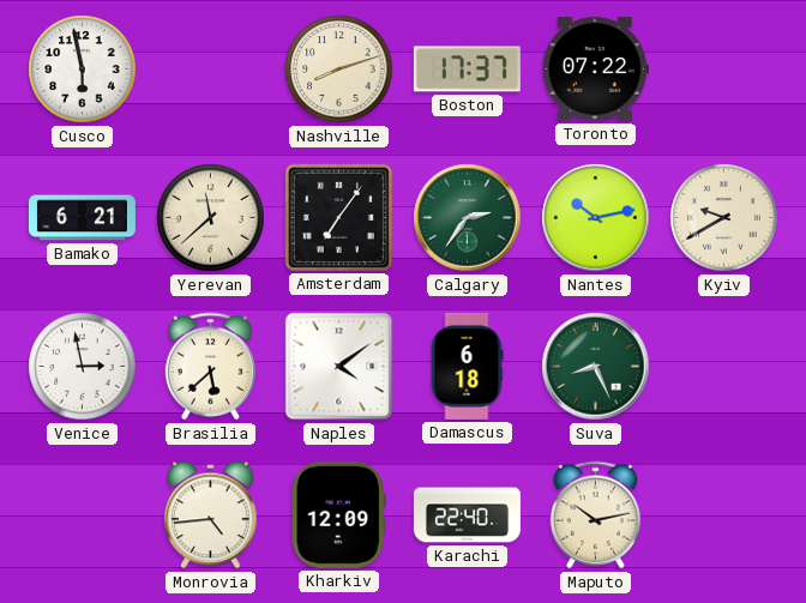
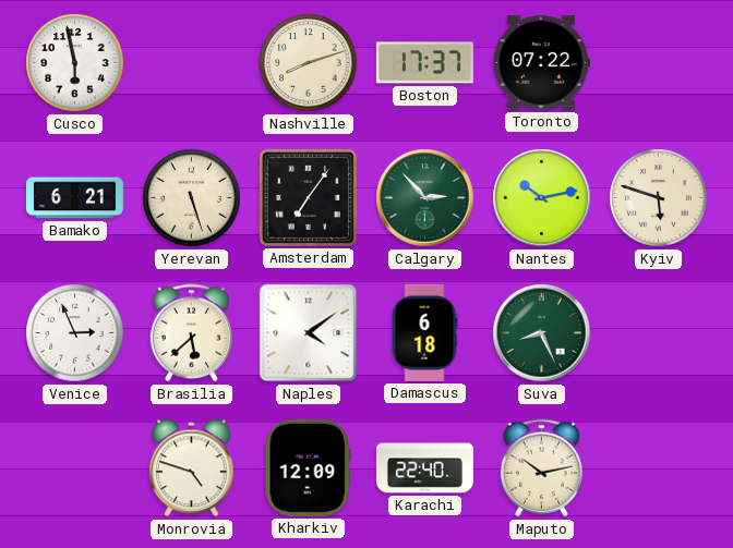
Yerevan: 11:38 -> 5:27 (192, 198)
Calgary: 2:36 -> 2:53 (425, 198)
Kyiv: 9:40 -> 5:48 (659, 198)
Venice: 2:58 -> 2:56 (75, 333)
Monrovia: 4:44 -> 4:48 (192, 468)
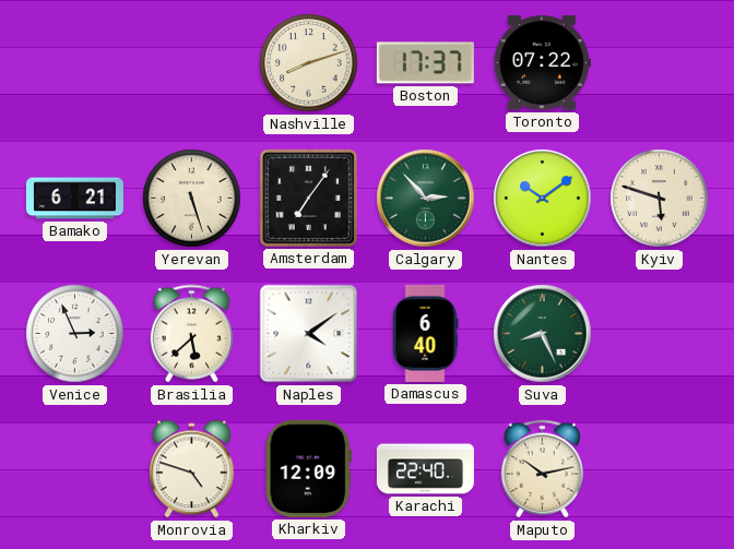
Cusco: 5:58 -> none (75, 63)
Nantes: 10:13 -> 10:09 (543, 199)
Damascus: 6:18 -> 6:40 (425, 333)
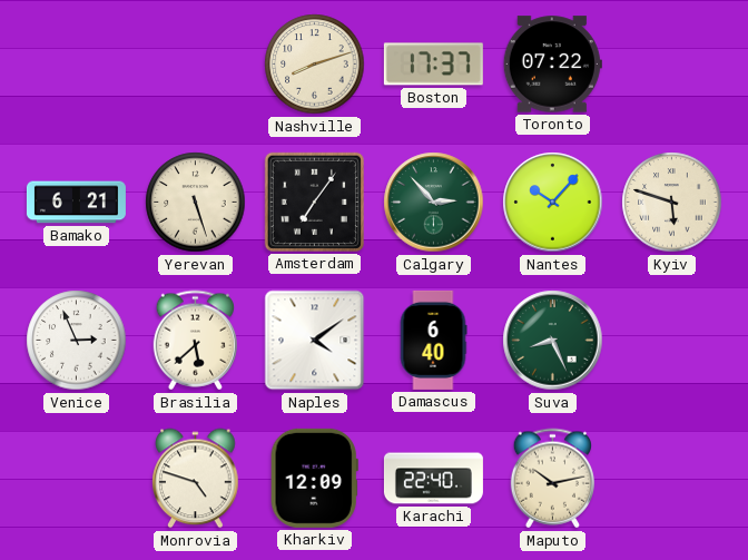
Nantes: 10:09 -> 10:07 (553, 203)
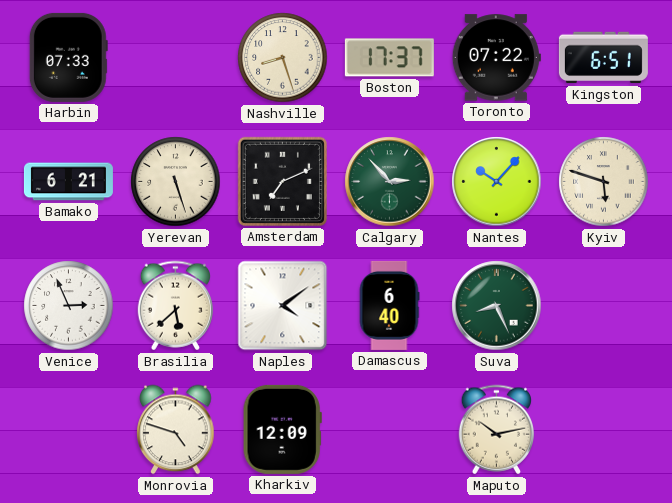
Harbin: none -> 07:33 (68, 57)
Nashville: 8:12 -> 8:27 (283, 58)
Kingston: none -> 6:51 (603, 58)
Amsterdam: 7:06 -> 7:11 (282, 181)
Karachi: 22:40 -> none (433, 479)
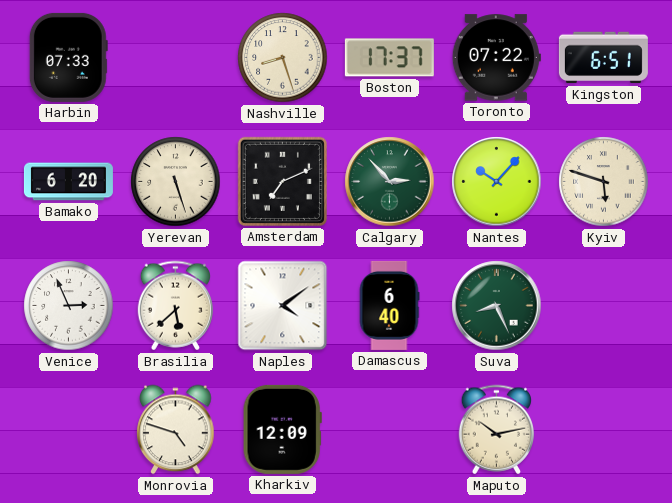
Bamako: 6:21 -> 6:20 (68, 182)
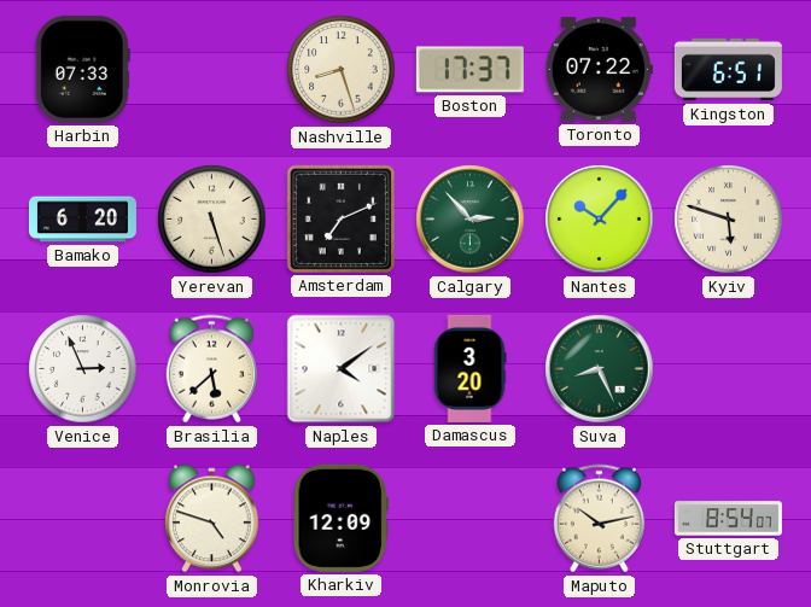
Damascus: 6:40 -> 3:20 (469, 368)
Stuttgart: none -> 8:54 (728, 519)
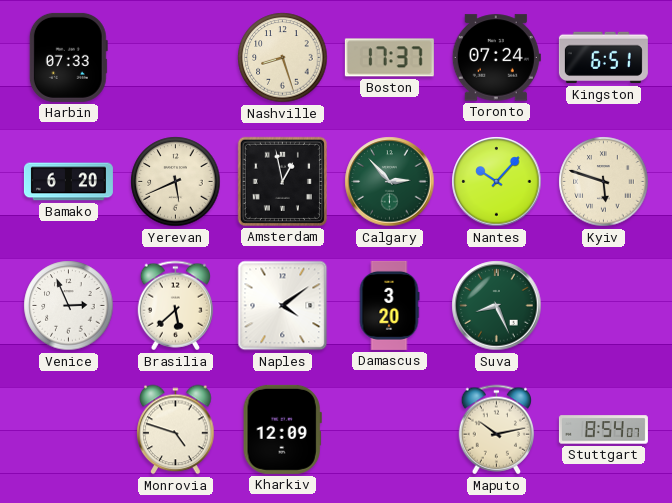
Toronto: 07:22 -> 07:24 (496, 58)
Yerevan: 5:27 -> 5:41 (176, 182)
Amsterdam: 7:11 -> 12:58 (282, 181)
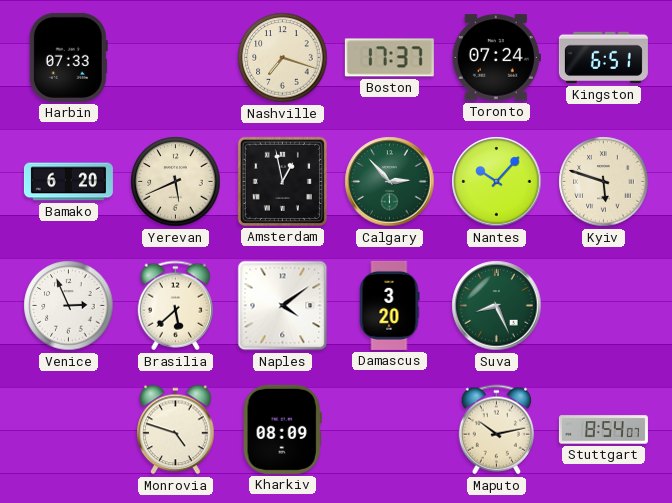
Nashville: 8:27 -> 7:18 (283, 58)
Kharkiv: 12:09 -> 08:09 (282, 429)
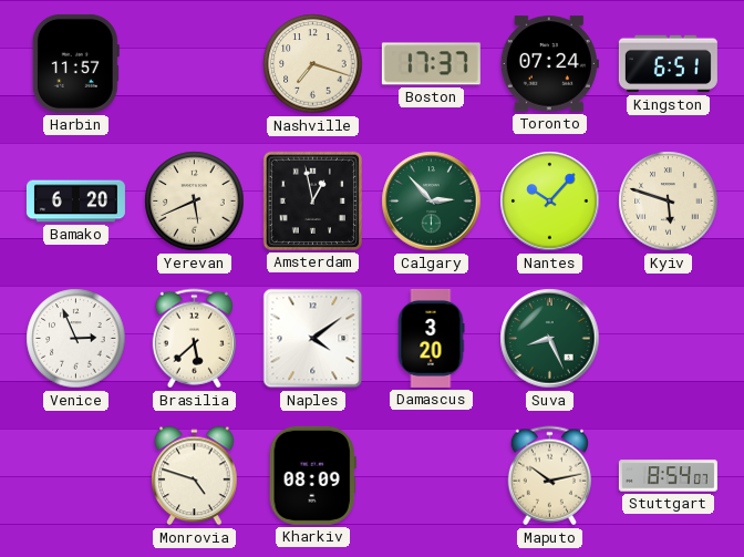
Harbin: 07:33 -> 11:57 (75, 63)
